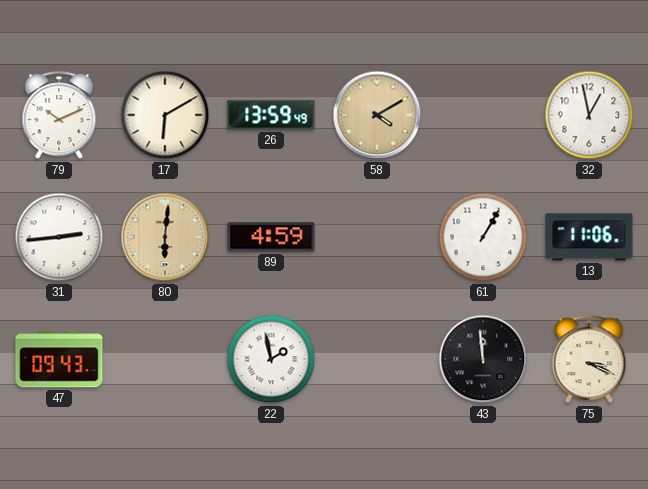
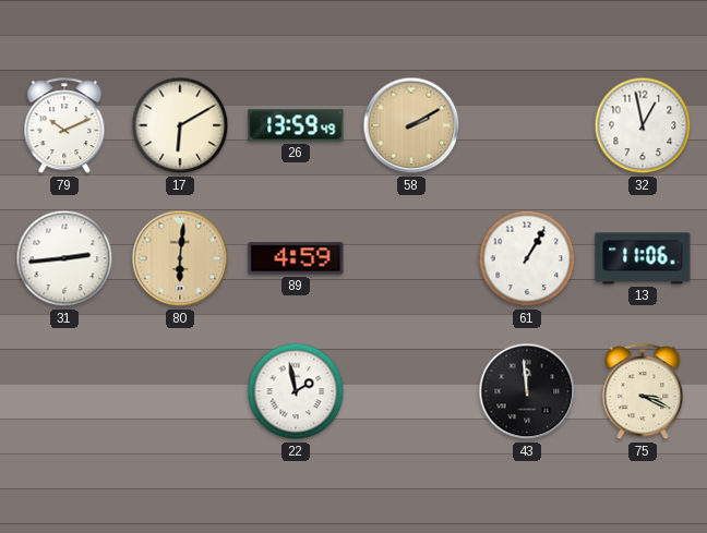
58: 4:10 -> 2:10 (411, 125)
47: 09:43 -> none (59, 359)
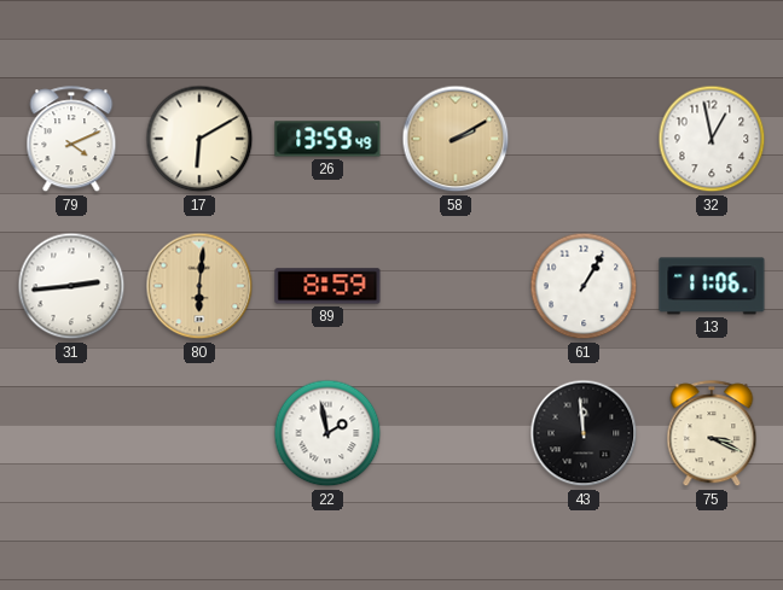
79: 10:11 -> 4:11 (71, 140)
89: 4:59 -> 8:59 (327, 286)
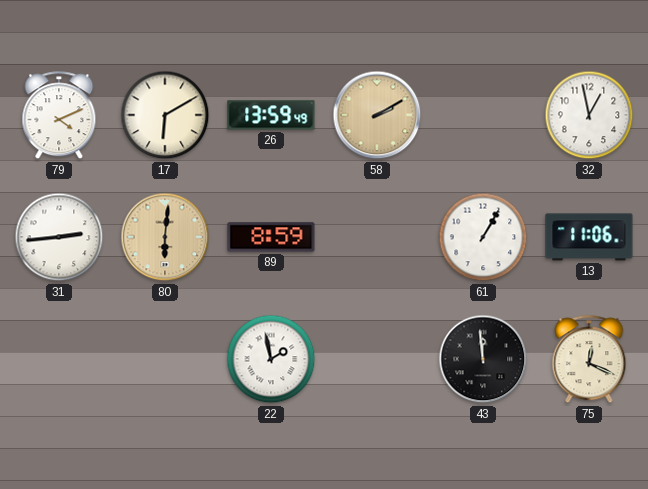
75: 3:19 -> 12:19 (589, 360)
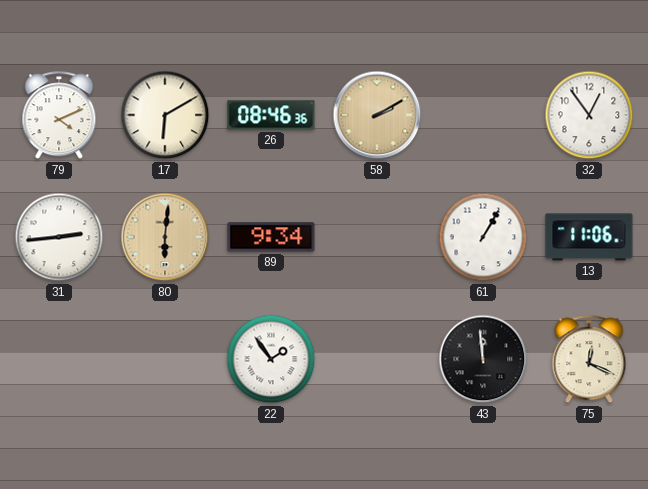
26: 13:59 -> 08:46 (271, 115)
32: 12:58 -> 12:54 (589, 115)
89: 8:59 -> 9:34 (271, 237)
22: 1:58 -> 1:54 (271, 359)
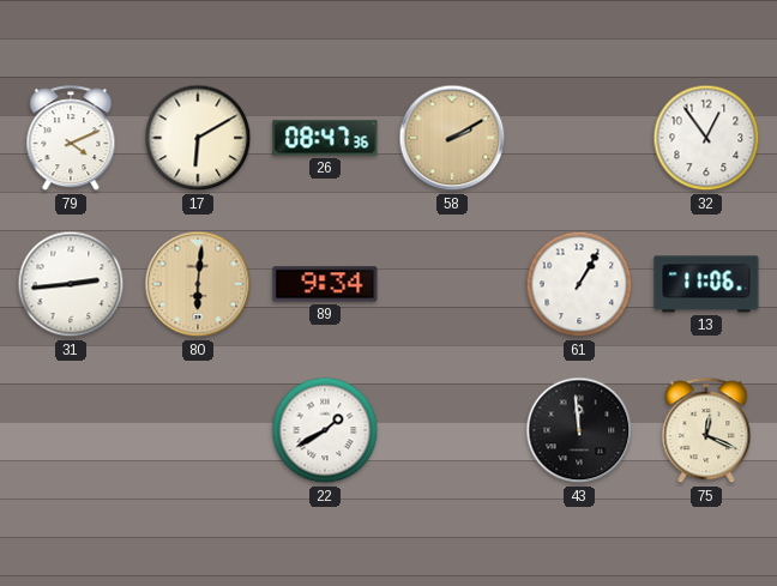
26: 08:46 -> 08:47 (325, 138)
22: 1:54 -> 1:40 (325, 430)
